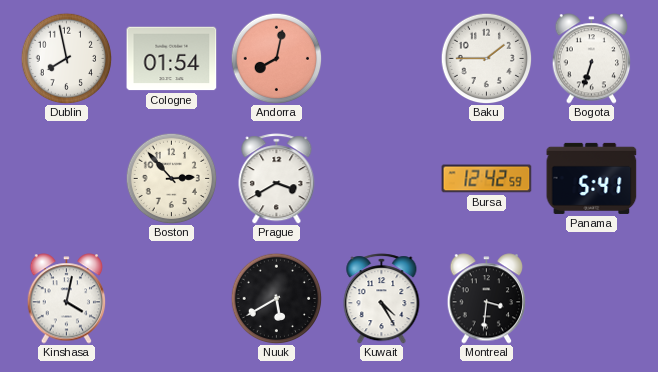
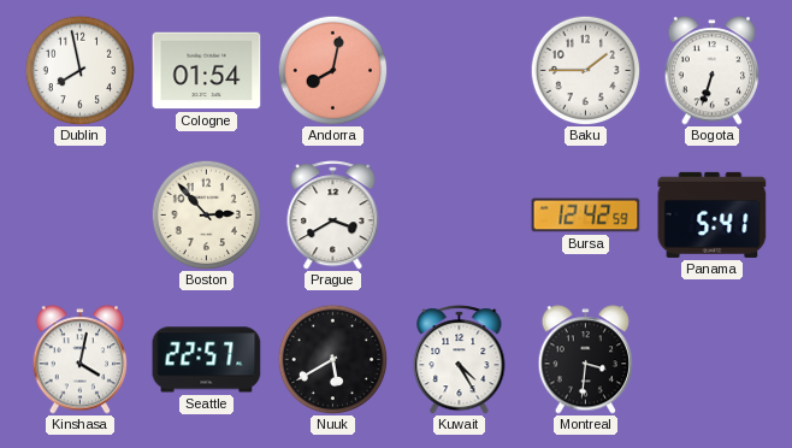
Seattle: none -> 22:57 (207, 360)
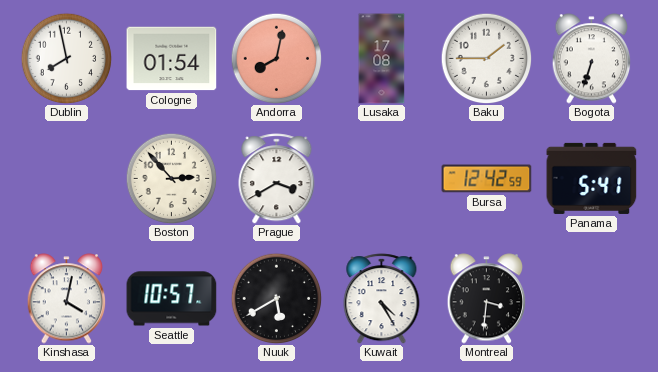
Lusaka: none -> 17:08 (382, 59)
Seattle: 22:57 -> 10:57 (172, 299)
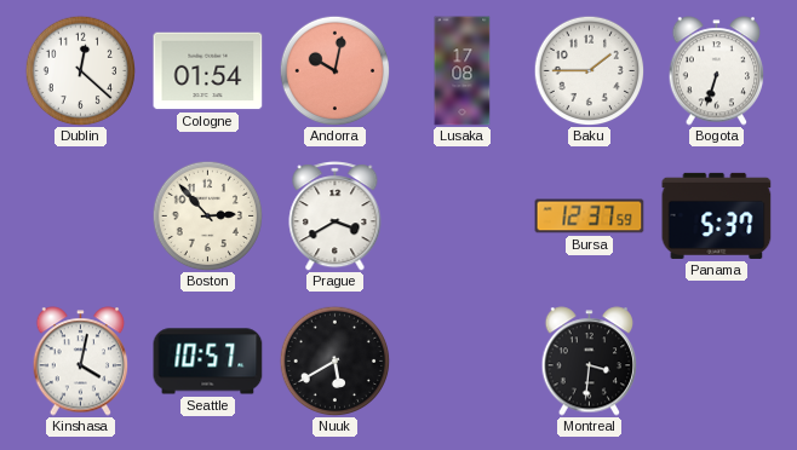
Dublin: 7:58 -> 12:22 (80, 70)
Andorra: 8:02 -> 10:02 (334, 70)
Bursa: 12:42 -> 12:37 (590, 217)
Panama: 5:41 -> 5:37 (717, 215)
Kuwait: 4:25 -> none (382, 299)
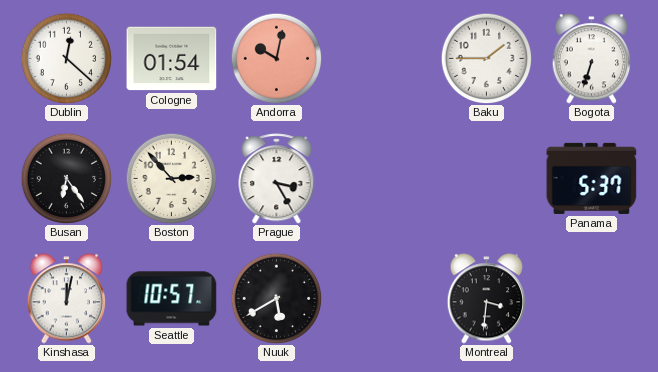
Lusaka: 17:08 -> none (463, 71)
Busan: none -> 6:24 (66, 178)
Prague: 3:40 -> 3:25 (277, 179)
Bursa: 12:37 -> none (590, 217)
Kinshasa: 4:02 -> 12:02 (67, 299)
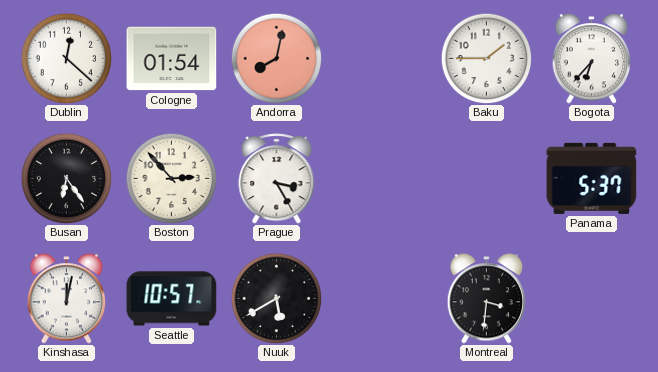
Andorra: 10:02 -> 8:02 (276, 58)
Bogota: 6:33 -> 6:37 (592, 59)
